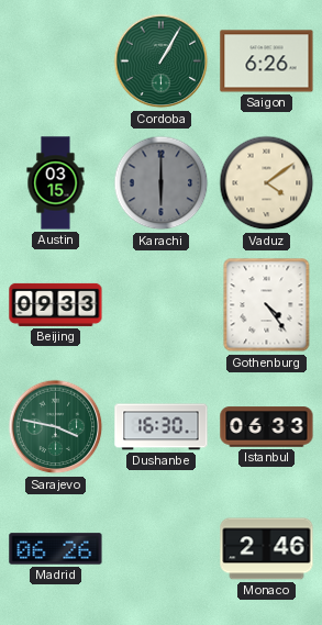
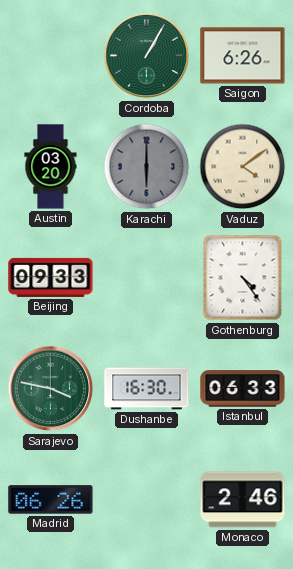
Austin: 03:15 -> 03:20 (51, 167)
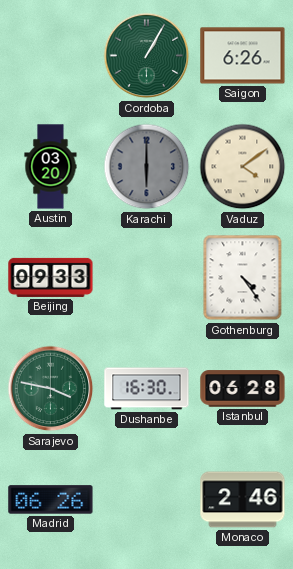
Istanbul: 06:33 -> 06:28 (243, 389)
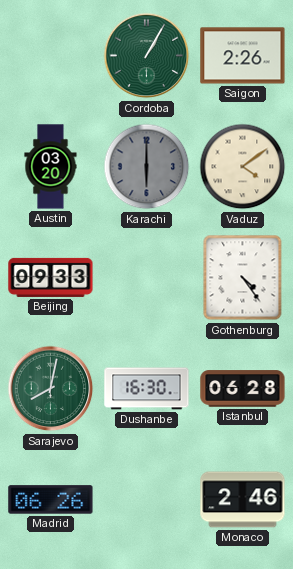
Saigon: 6:26 -> 2:26 (243, 56)
Sarajevo: 3:47 -> 8:02 (51, 389)
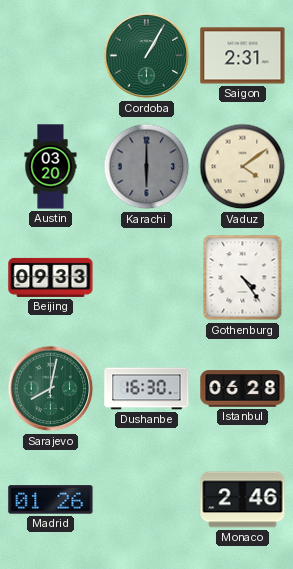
Saigon: 2:26 -> 2:31 (243, 56)
Madrid: 06:26 -> 01:26 (51, 500)
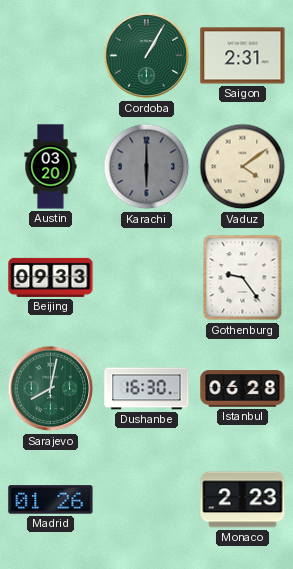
Gothenburg: 4:24 -> 9:24 (243, 278)
Monaco: 2:46 -> 2:23 (243, 500)
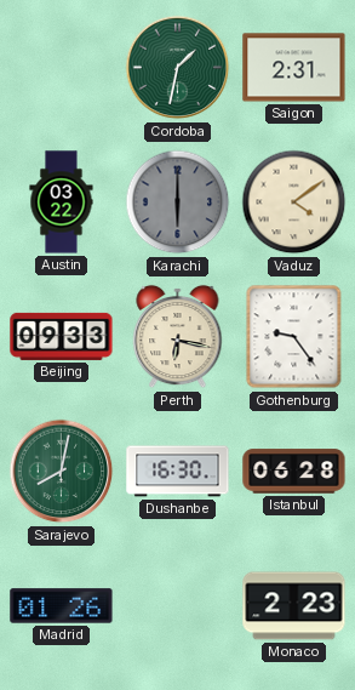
Cordoba: 1:05 -> 1:32 (178, 68)
Austin: 03:20 -> 03:22 (62, 203)
Perth: none -> 6:17 (178, 337)
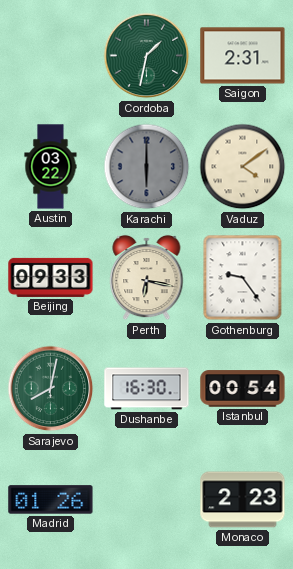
Istanbul: 06:28 -> 00:54 (243, 389)
